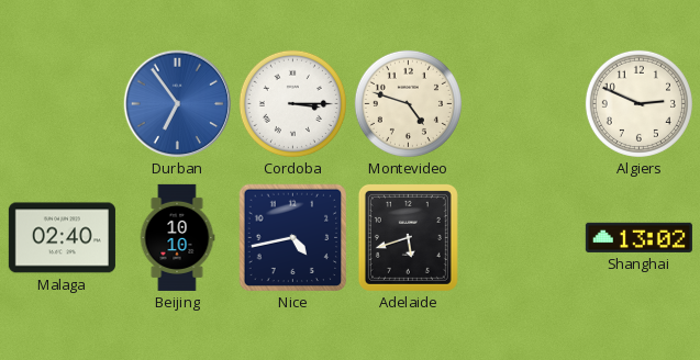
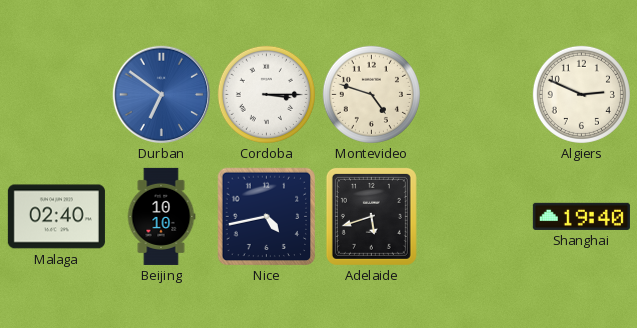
Durban: 6:54 -> 6:51 (162, 95)
Shanghai: 13:02 -> 19:40 (581, 216)
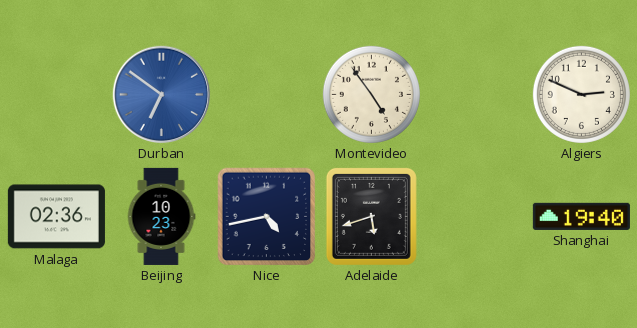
Cordoba: 3:15 -> none (266, 94)
Montevideo: 4:48 -> 4:54 (371, 94)
Malaga: 02:40 -> 02:36 (56, 217)
Beijing: 10:10 -> 10:23 (161, 216)
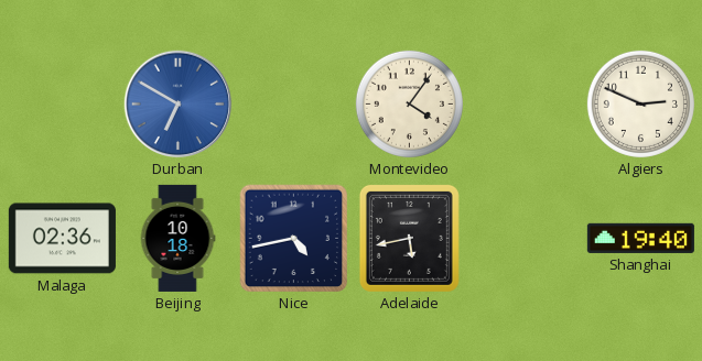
Durban: 6:51 -> 6:50 (179, 105)
Montevideo: 4:54 -> 4:06 (409, 103)
Beijing: 10:23 -> 10:18 (177, 238)
Adelaide: 5:42 -> 5:43 (409, 238)
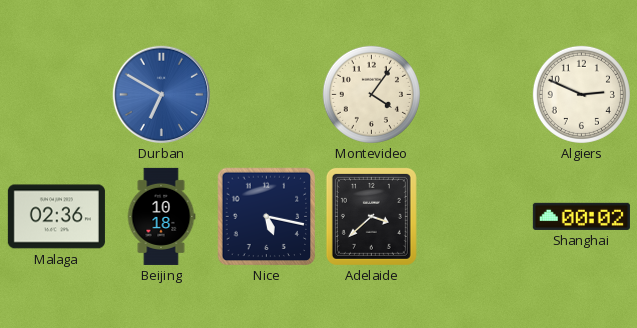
Nice: 4:43 -> 5:17 (267, 217)
Adelaide: 5:43 -> 3:38 (371, 216)
Shanghai: 19:40 -> 00:02 (581, 216)
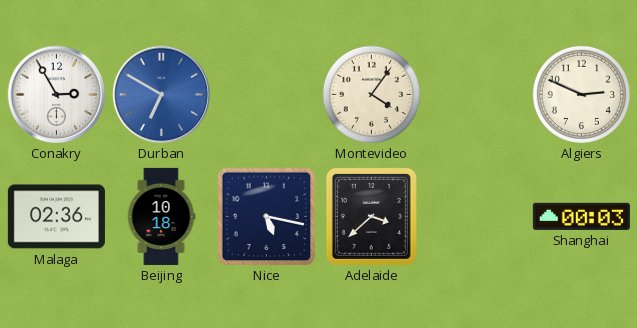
Conakry: none -> 2:55 (57, 95)
Shanghai: 00:02 -> 00:03 (581, 216)
